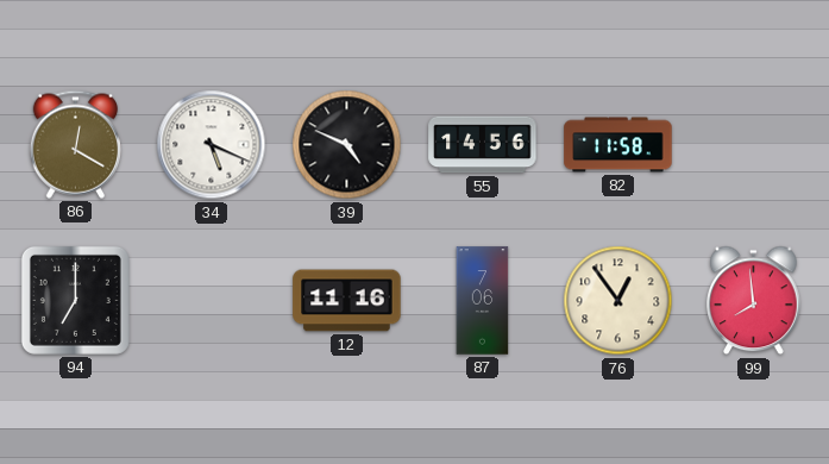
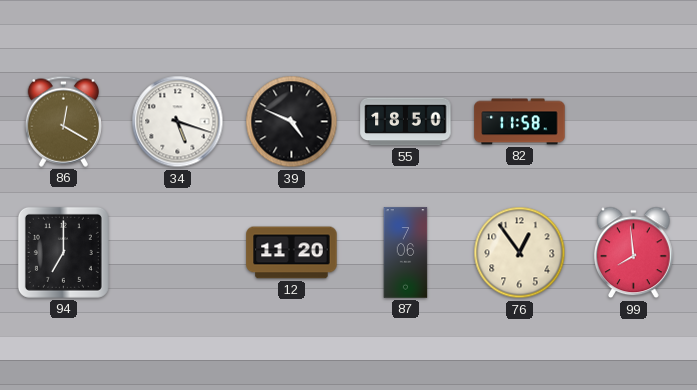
34: 5:19 -> 5:18 (178, 122)
55: 14:56 -> 18:50 (406, 122)
12: 11:16 -> 11:20 (292, 253)
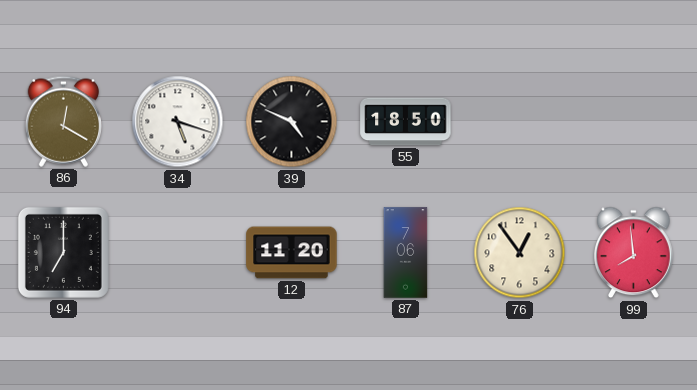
82: 11:58 -> none (520, 122)
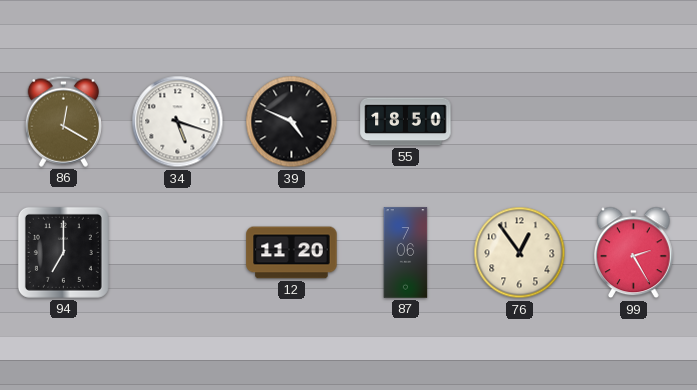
99: 7:59 -> 2:25 (634, 253)
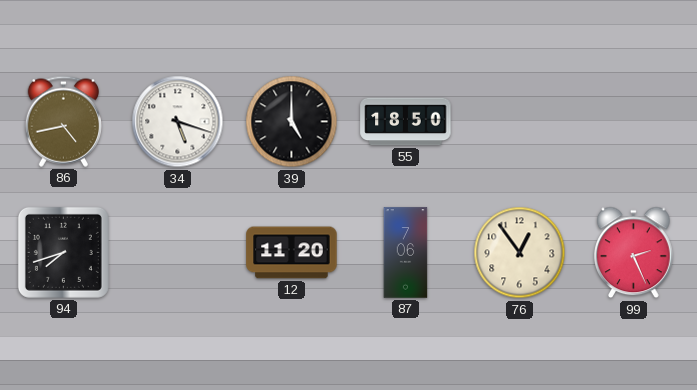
86: 12:20 -> 4:43 (63, 121)
39: 4:49 -> 5:00 (292, 122)
94: 7:00 -> 7:42 (63, 252)
99: 2:25 -> 2:26 (634, 253)
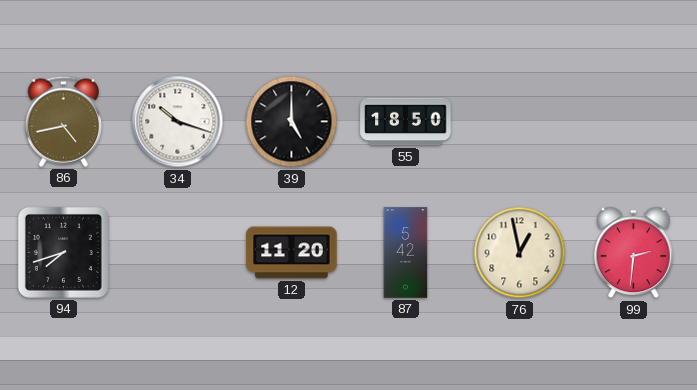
34: 5:18 -> 10:18 (178, 122)
87: 7:06 -> 5:42 (406, 253)
76: 12:54 -> 12:58 (520, 253)
99: 2:26 -> 2:31 (634, 253)
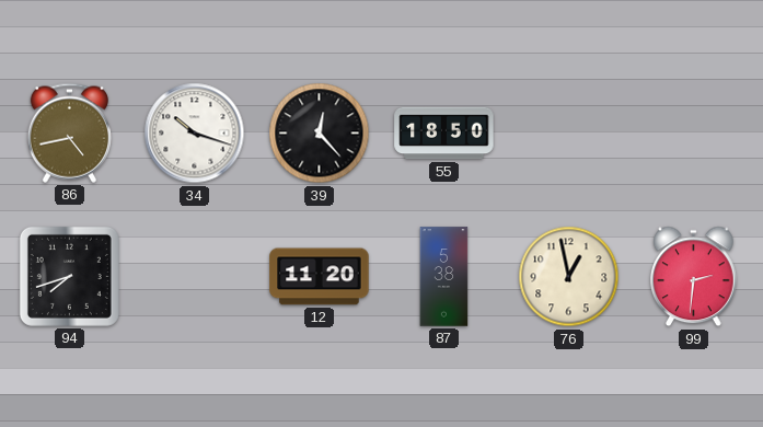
39: 5:00 -> 12:23 (320, 134)
87: 5:42 -> 5:38 (444, 277)
